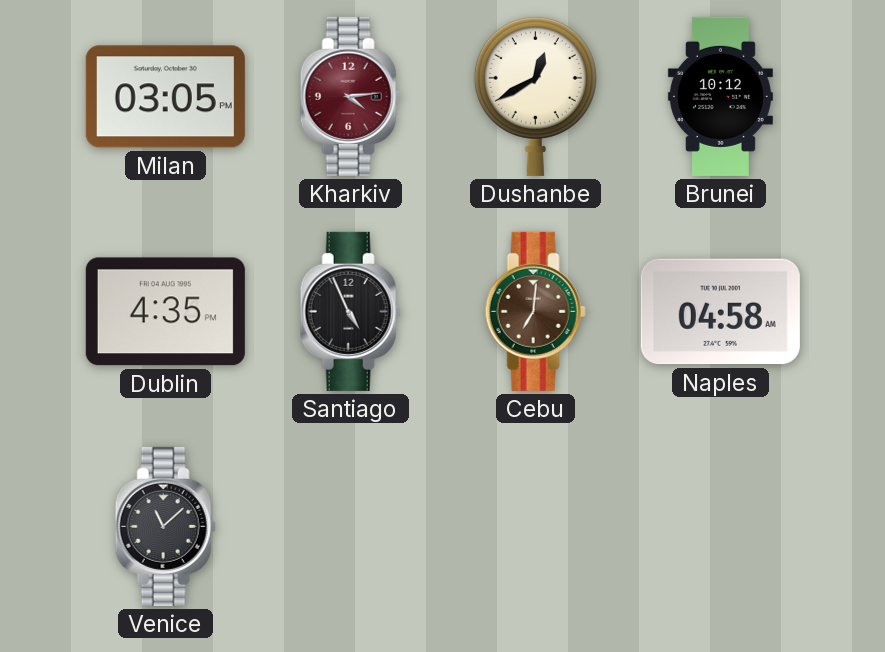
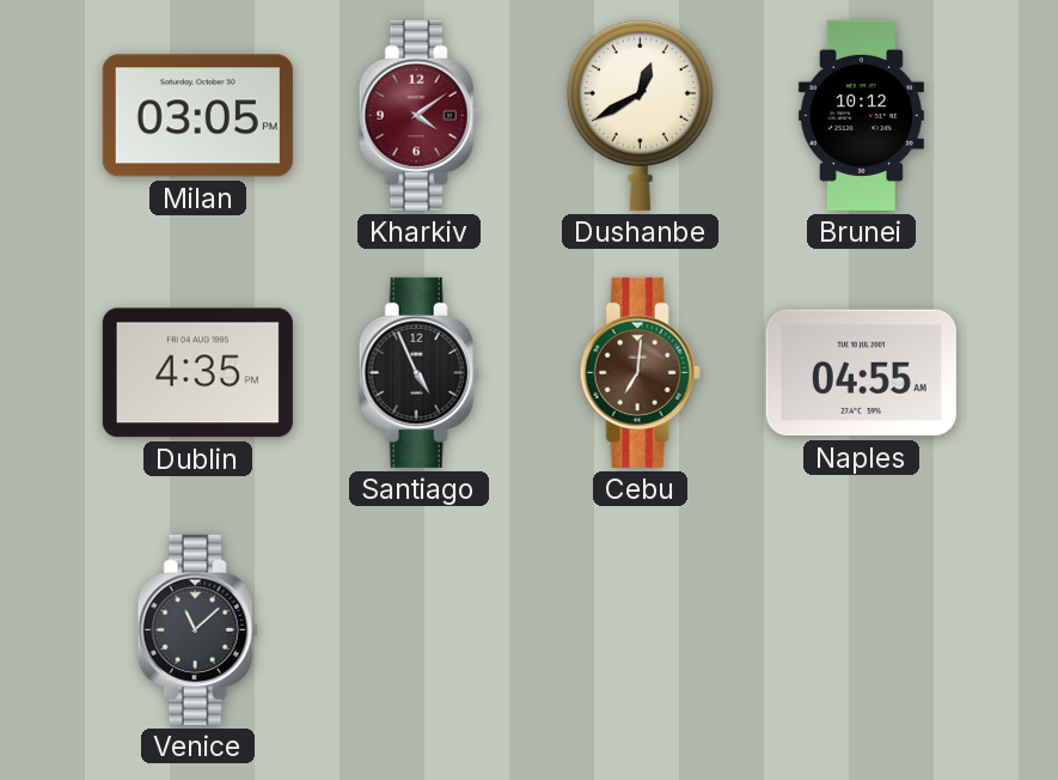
Kharkiv: 4:14 -> 4:09 (418, 115)
Naples: 04:58 -> 04:55 (861, 373)
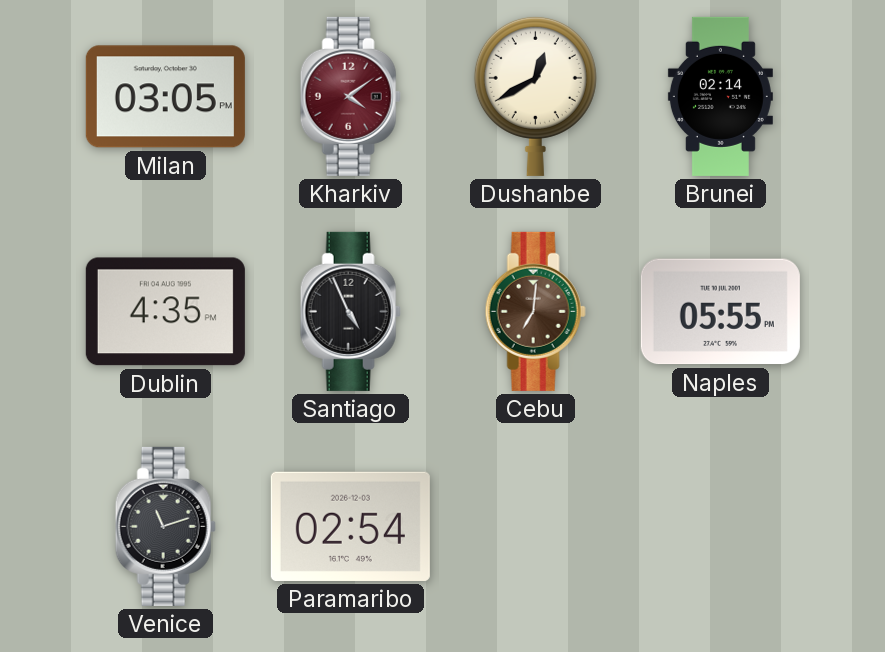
Brunei: 10:12 -> 02:14 (720, 96)
Naples: 04:55 -> 05:55 (720, 312)
Venice: 11:08 -> 11:12 (165, 526)
Paramaribo: none -> 02:54 (350, 526)
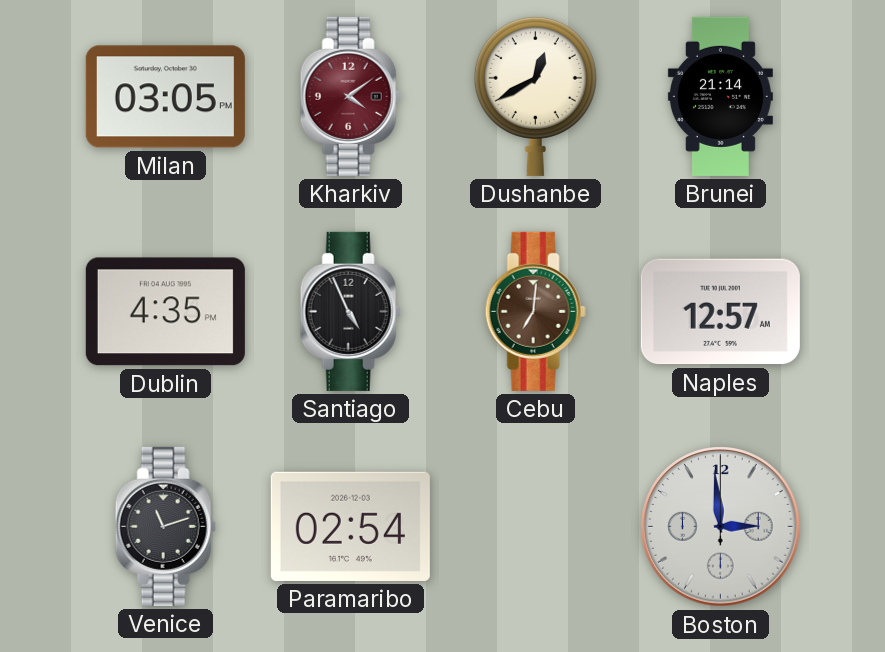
Brunei: 02:14 -> 21:14 (720, 96)
Naples: 05:55 -> 12:57 (720, 312)
Boston: none -> 2:59 (721, 527)
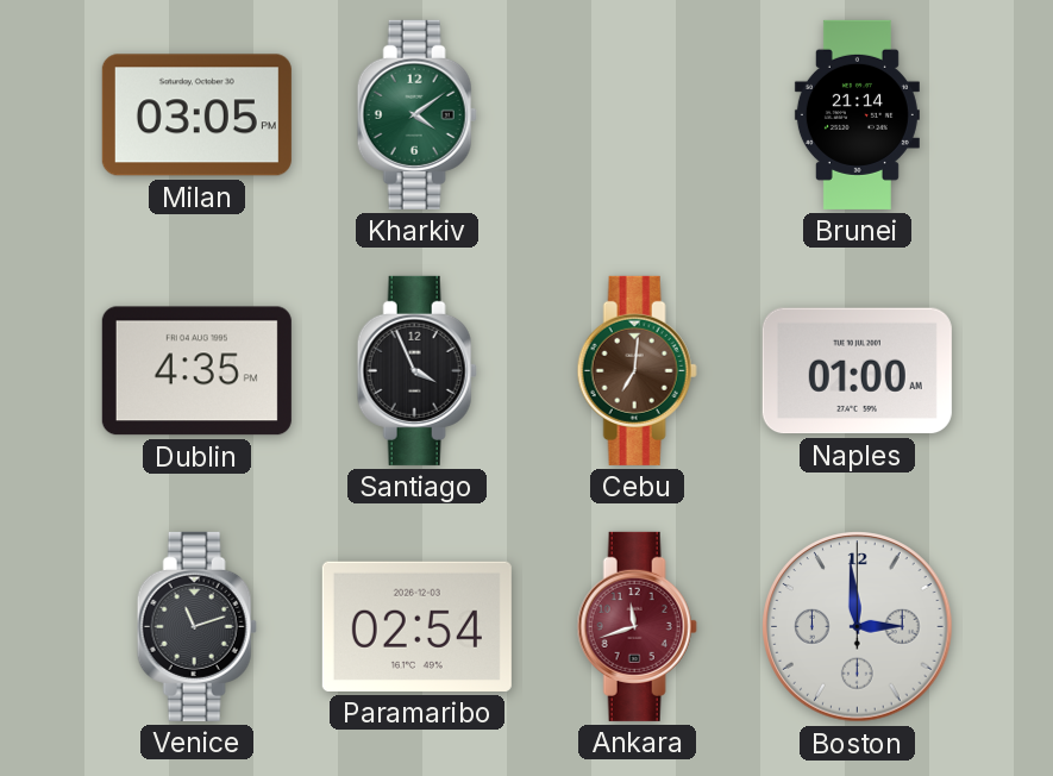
Kharkiv dial: burgundy -> green (416, 114)
Dushanbe: 12:40 -> none (535, 96)
Santiago: 4:56 -> 3:56 (416, 370)
Naples: 12:57 -> 01:00 (857, 371)
Ankara: none -> 11:42 (637, 626)
